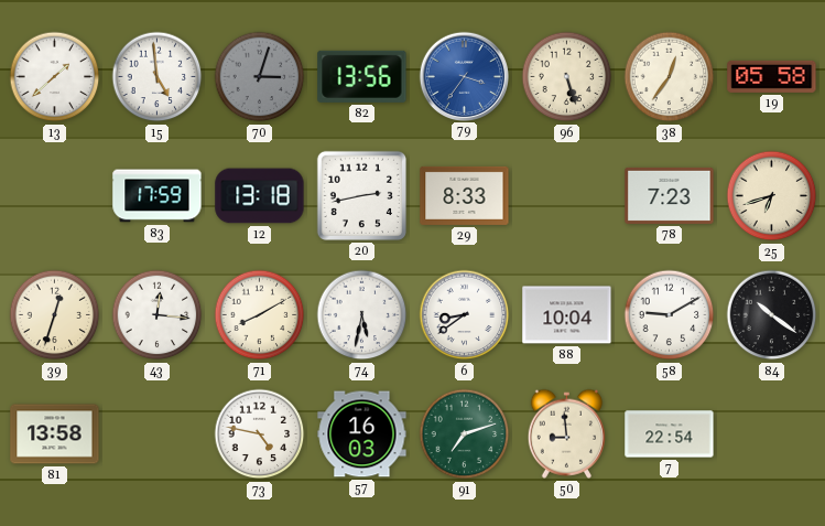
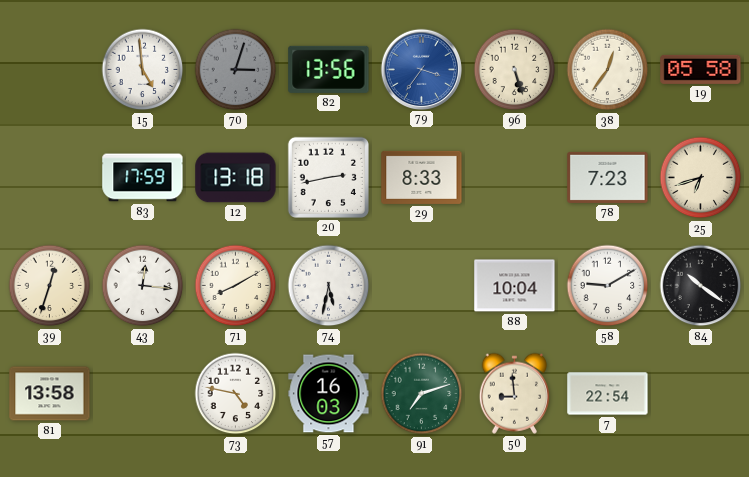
13: 1:38 -> none (55, 77)
6: 8:39 -> none (465, 315)
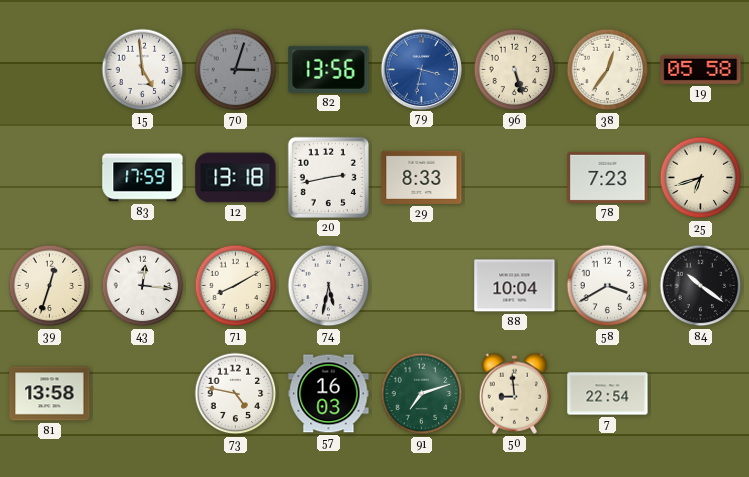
79: 3:36 -> 3:32 (421, 69)
58: 9:10 -> 3:40 (608, 286)
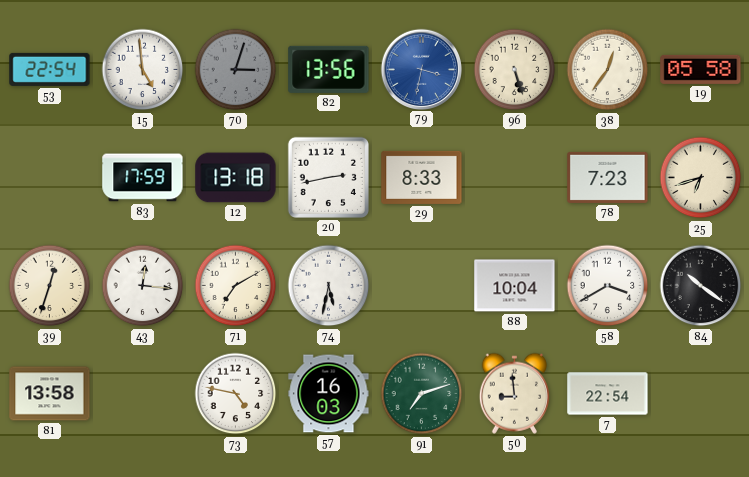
53: none -> 22:54 (50, 69)
71: 8:10 -> 7:10 (236, 286)
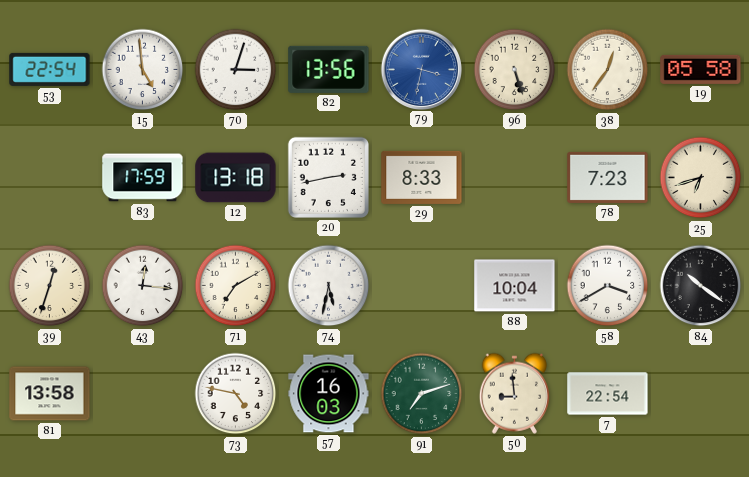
70 dial: grey -> white (236, 70)
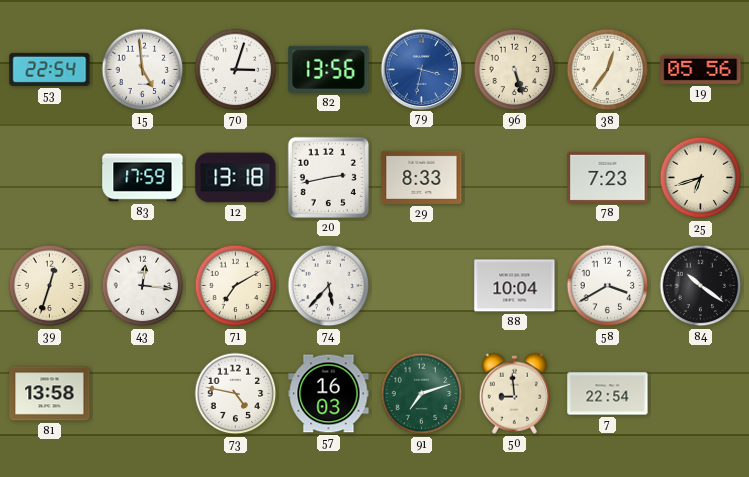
19: 05:58 -> 05:56 (701, 69)
74: 5:32 -> 5:37 (329, 286)
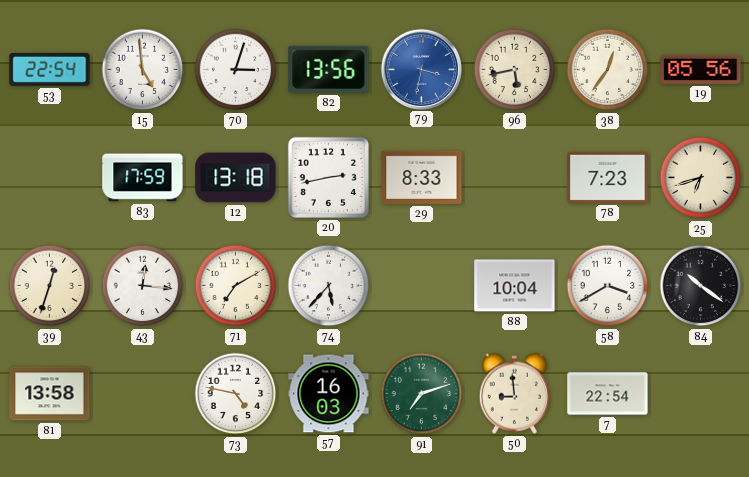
96: 5:27 -> 5:43 (515, 70)
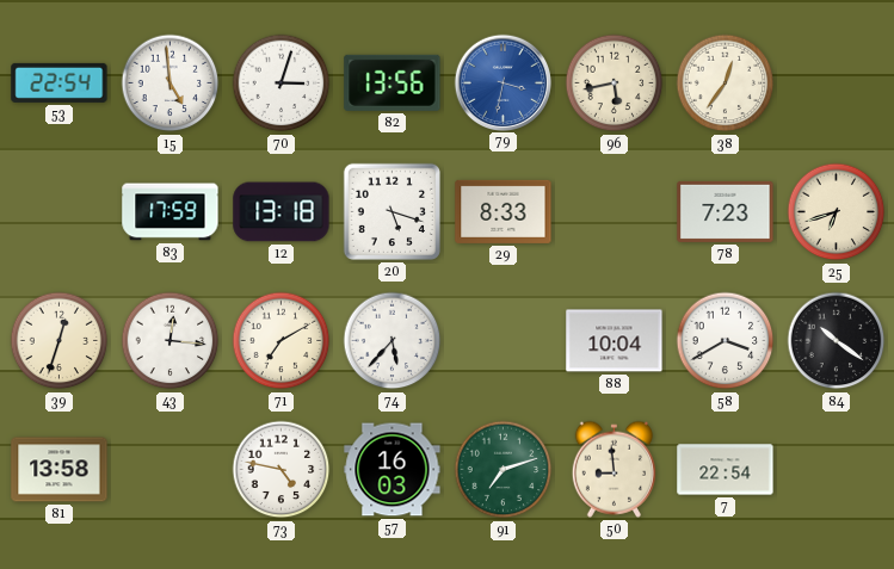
19: 05:56 -> none (701, 69)
20: 2:43 -> 5:18 (391, 211)
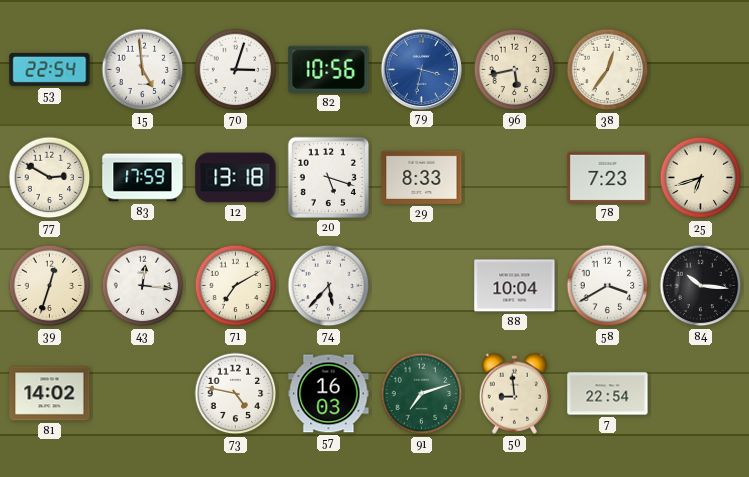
82: 13:56 -> 10:56 (329, 69)
77: none -> 2:50 (50, 178)
84: 10:21 -> 10:16 (701, 286)
81: 13:58 -> 14:02 (50, 394)
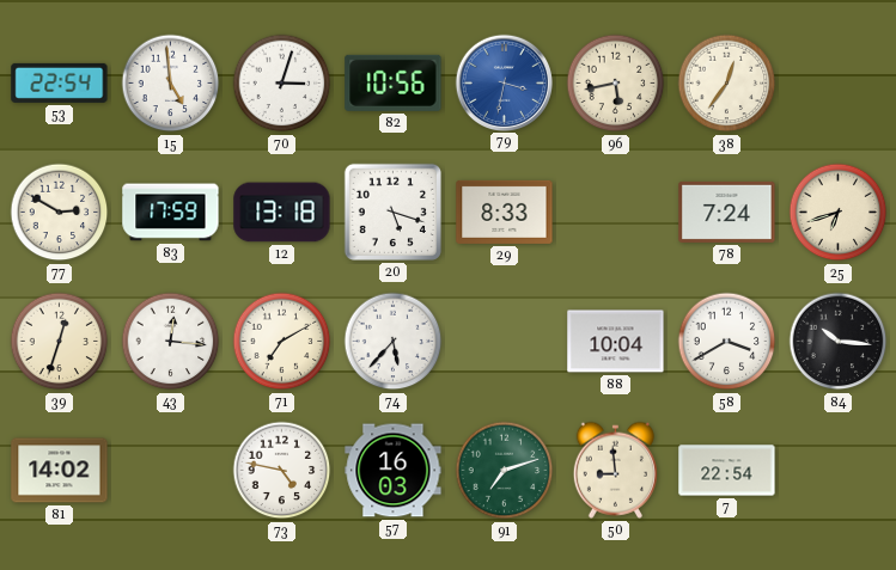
78: 7:23 -> 7:24 (727, 212)
